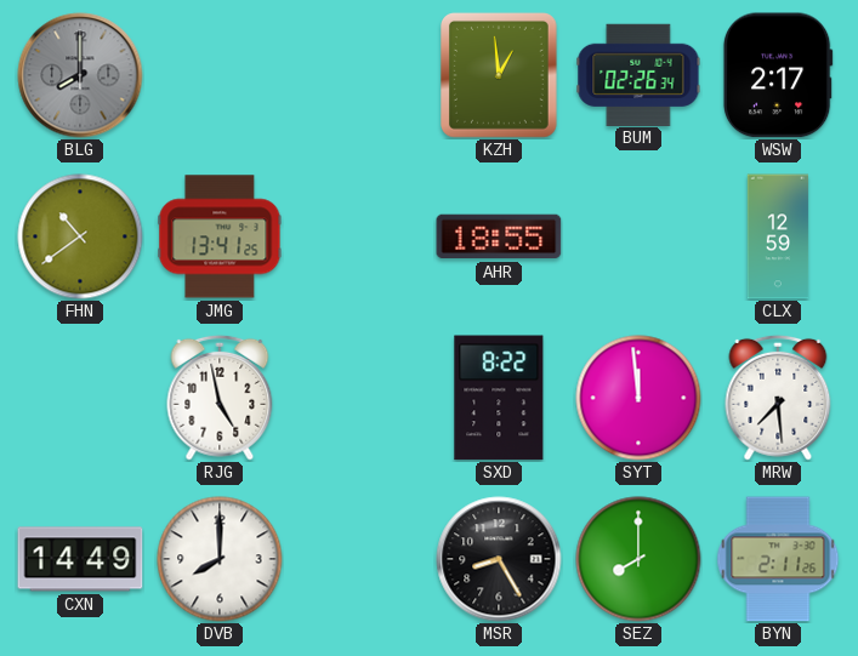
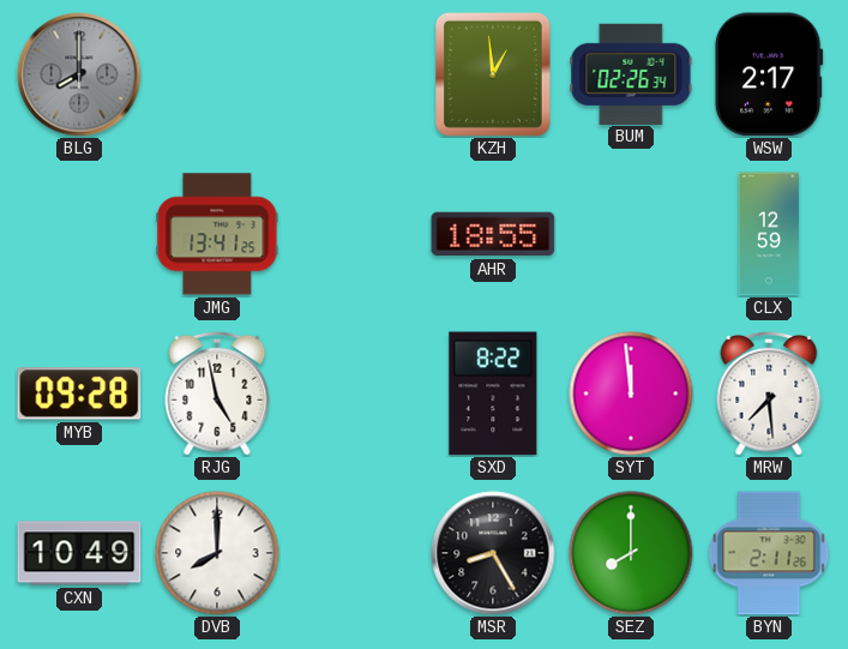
FHN: 10:39 -> none (80, 236)
MYB: none -> 09:28 (79, 393)
CXN: 14:49 -> 10:49 (79, 553)
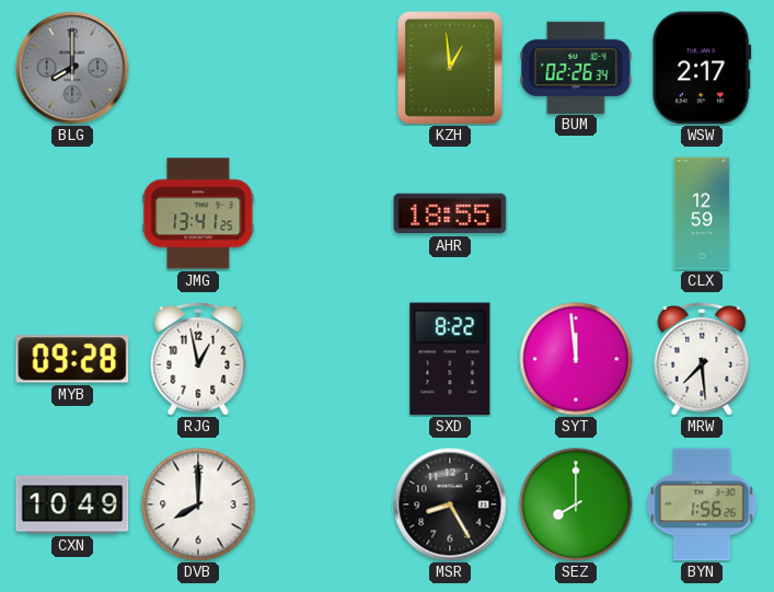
RJG: 4:58 -> 12:58 (198, 359)
BYN: 2:11 -> 1:56 (702, 504)
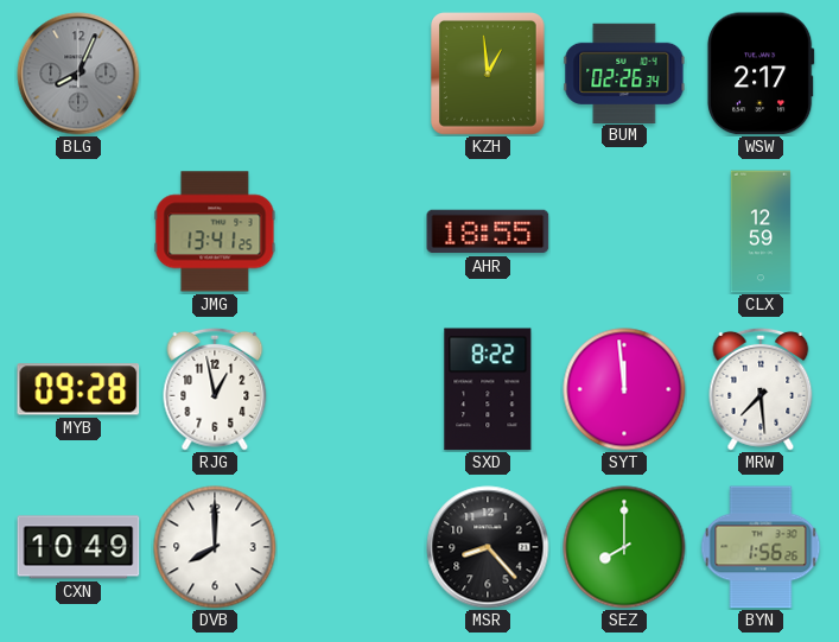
BLG: 8:00 -> 8:04 (78, 74)
MSR: 8:25 -> 8:23 (488, 547)
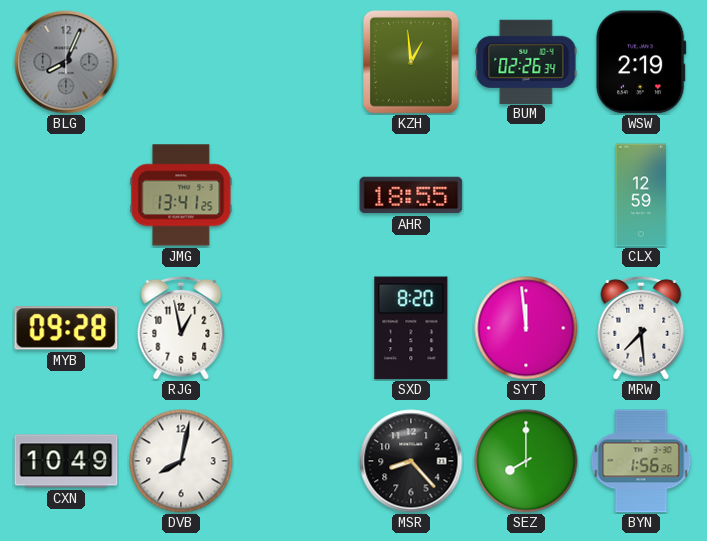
WSW: 2:17 -> 2:19 (641, 62)
SXD: 8:22 -> 8:20 (411, 328)
DVB: 8:00 -> 8:02 (181, 461)
